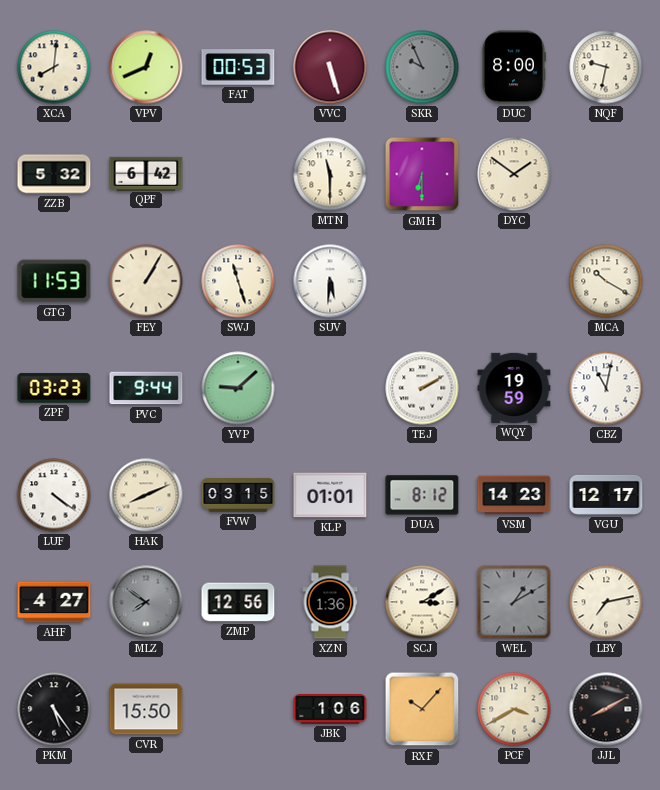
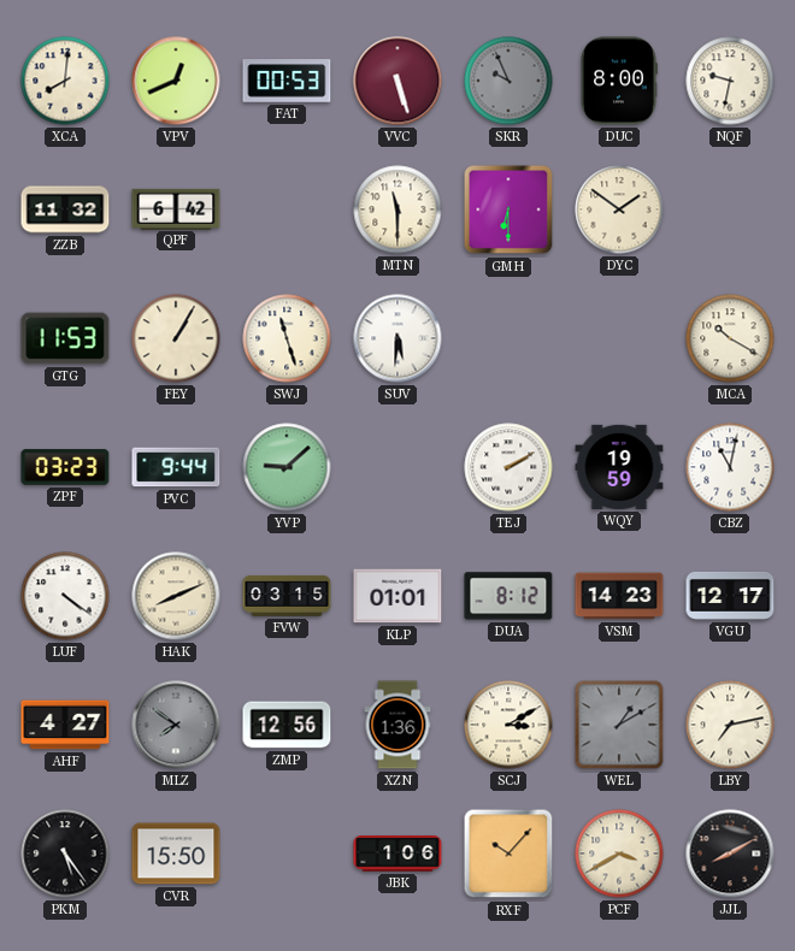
ZZB: 5:32 -> 11:32 (65, 209)
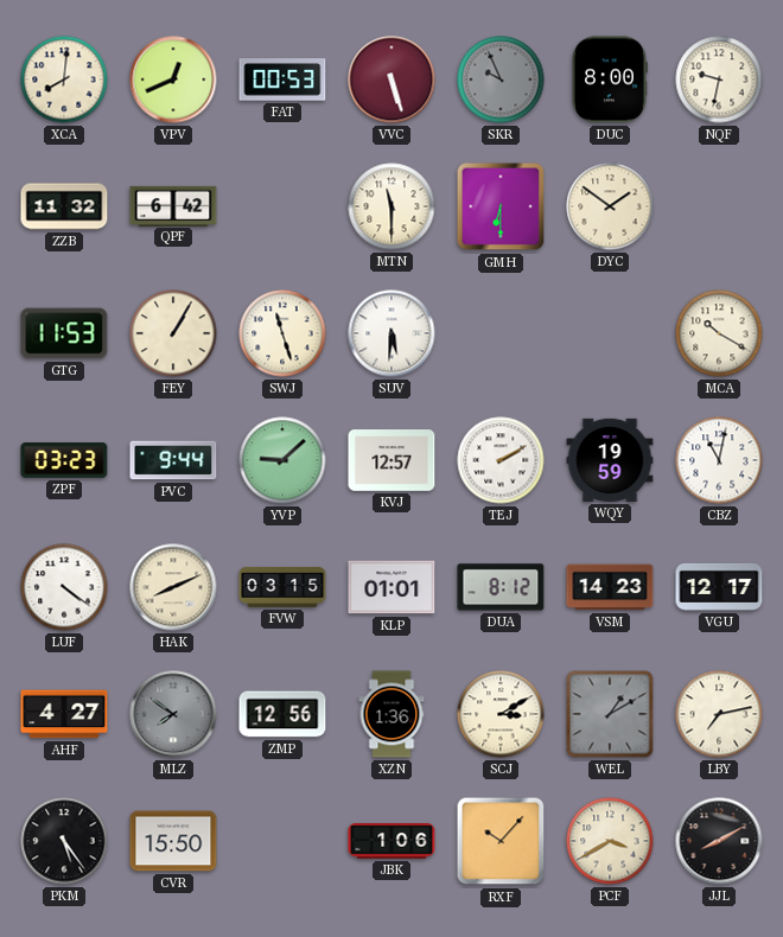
KVJ: none -> 12:57 (391, 460)
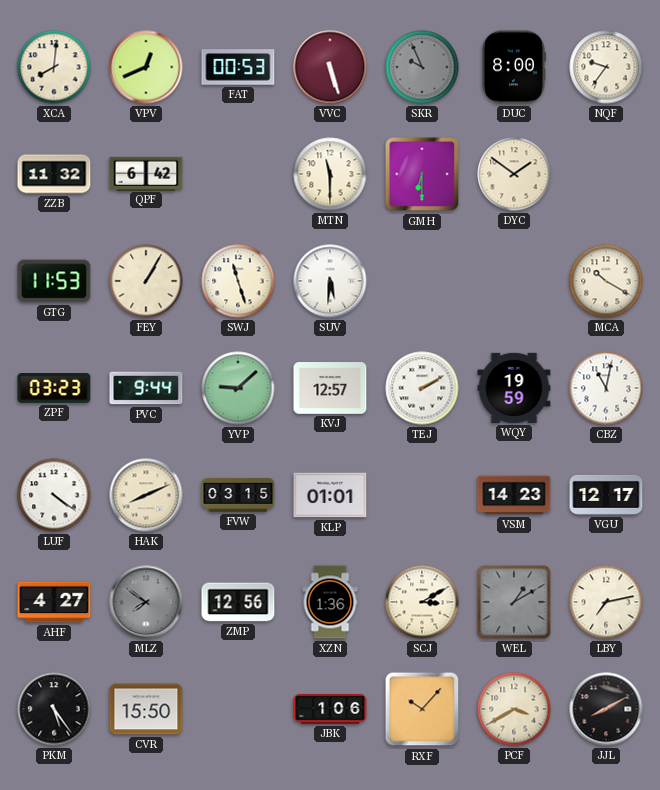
NQF: 9:32 -> 9:36 (606, 67)
DUA: 8:12 -> none (501, 587)
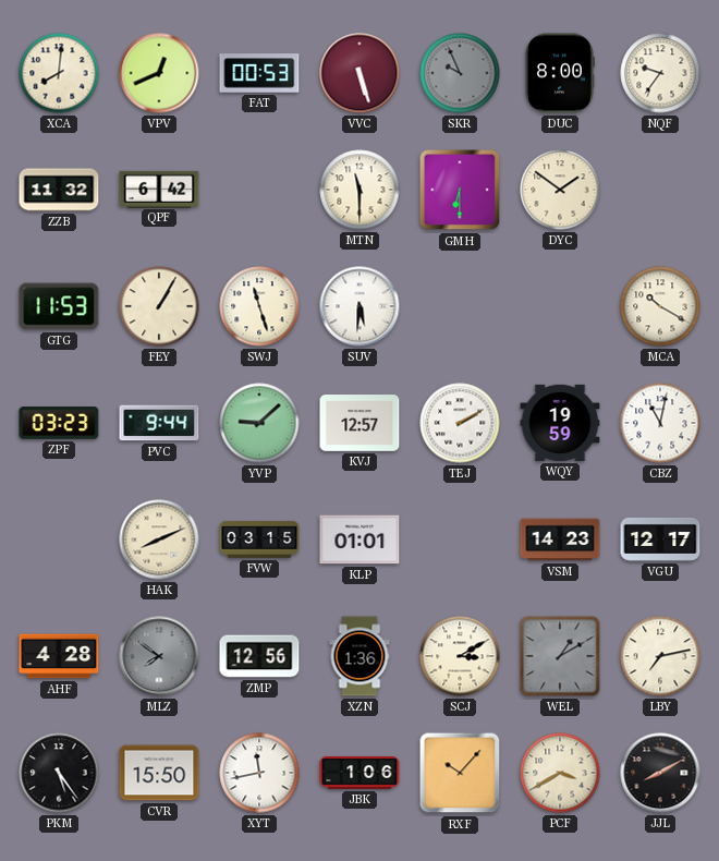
LUF: 4:21 -> none (54, 495)
AHF: 4:27 -> 4:28 (59, 656)
XYT: none -> 11:43 (259, 773)
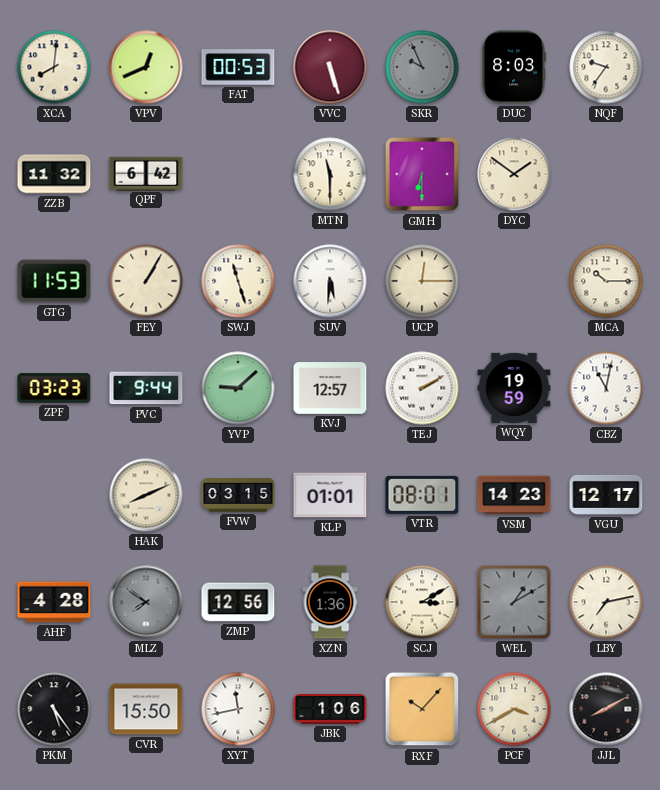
DUC: 8:00 -> 8:03 (514, 67)
UCP: none -> 12:15 (422, 281)
MCA: 10:20 -> 10:15 (606, 281)
VTR: none -> 08:01 (422, 495)
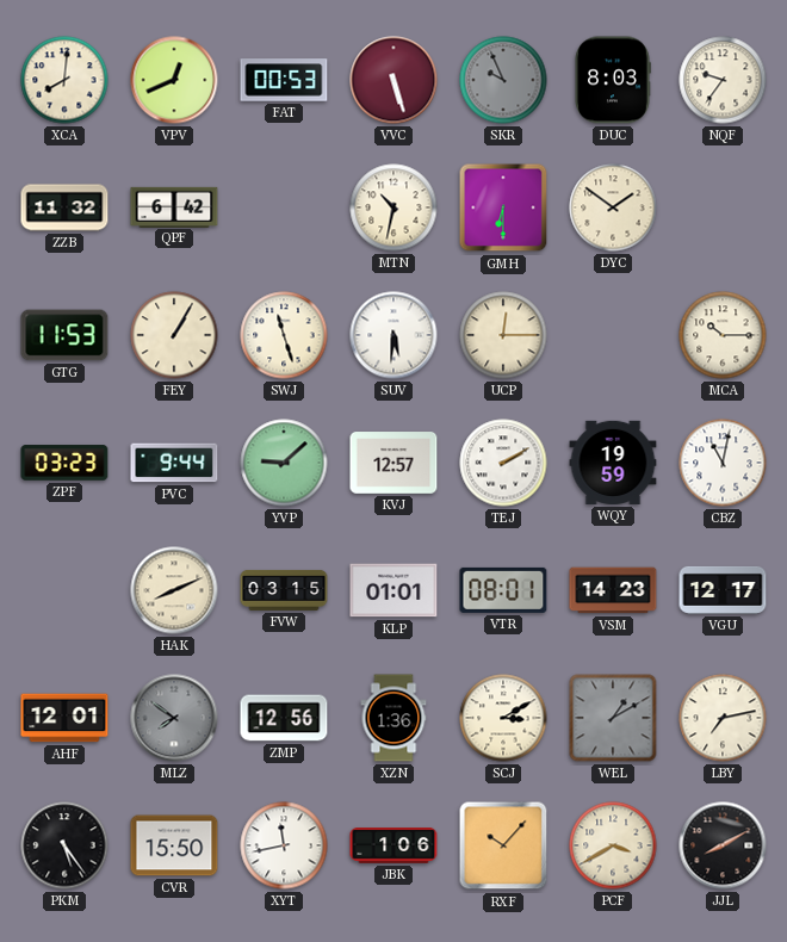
MTN: 11:30 -> 10:32 (393, 207)
AHF: 4:28 -> 12:01 (64, 718)
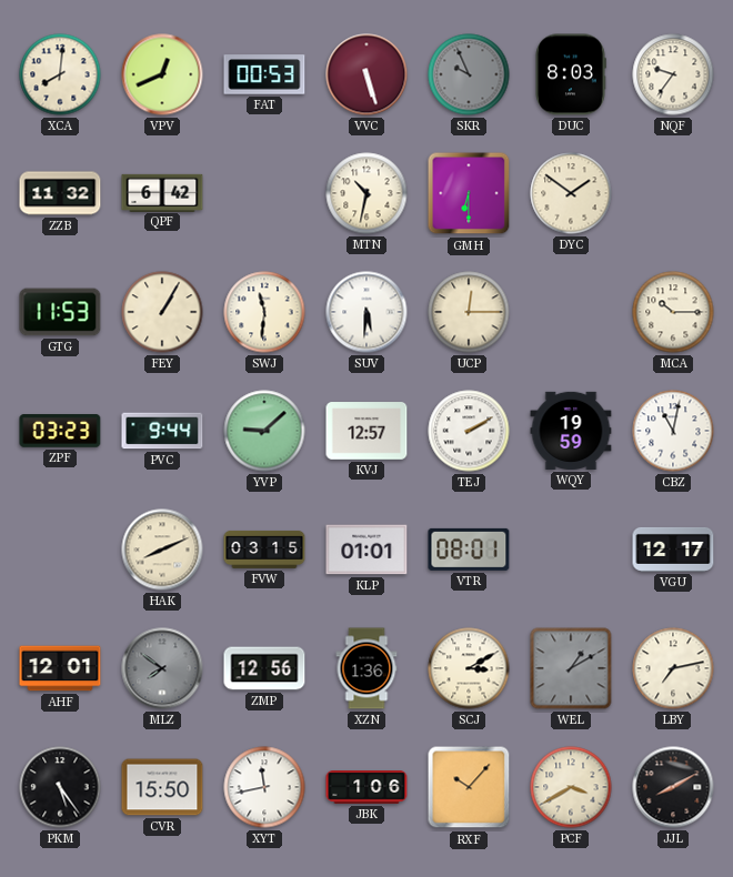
SWJ: 11:27 -> 11:31 (264, 312)
VSM: 14:23 -> none (613, 590)
